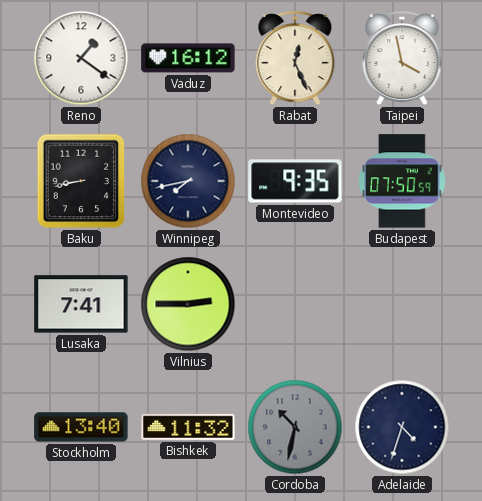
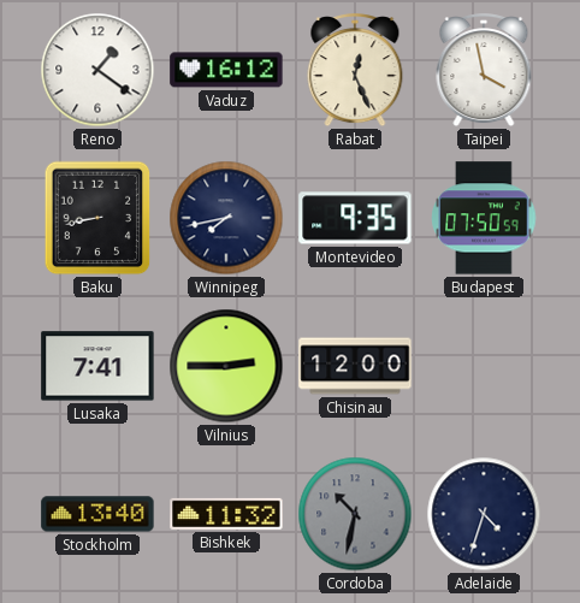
Chisinau: none -> 12:00 (355, 366)
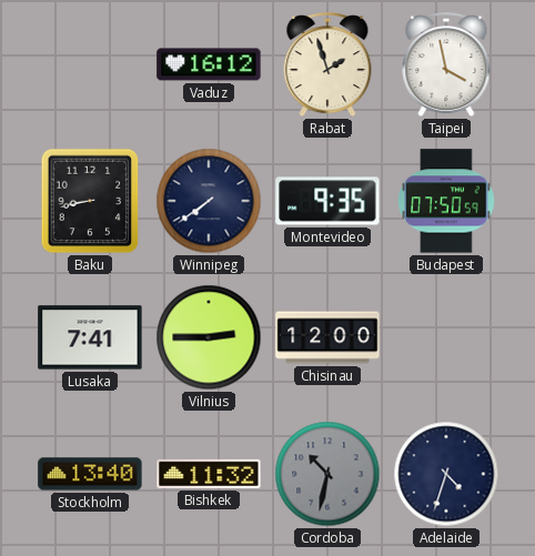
Reno: 1:21 -> none (97, 70)
Rabat: 12:26 -> 1:57 (327, 65)
Winnipeg: 7:43 -> 7:39 (209, 201)
